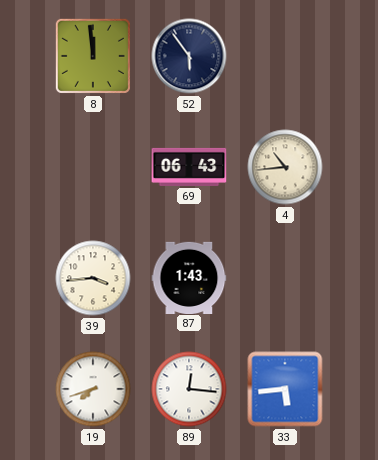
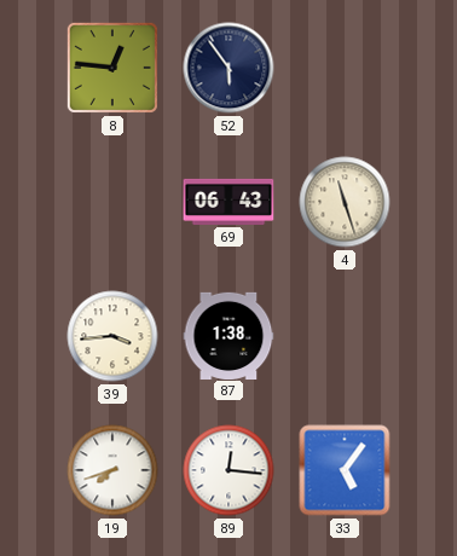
8: 11:59 -> 12:46 (112, 68)
4: 10:44 -> 11:27 (345, 202)
87: 1:43 -> 1:38 (228, 335)
33: 5:44 -> 5:06 (345, 470)
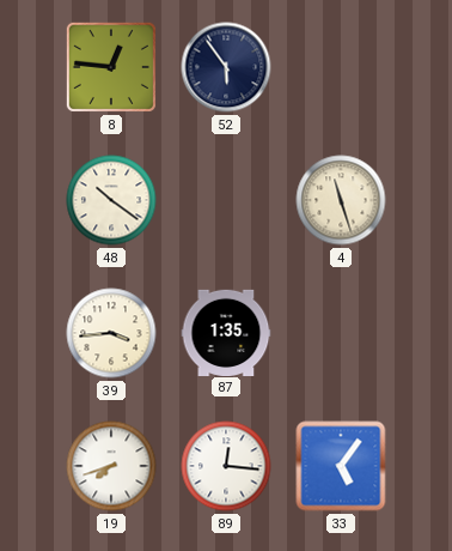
48: none -> 10:21 (111, 200)
69: 06:43 -> none (228, 202)
87: 1:38 -> 1:35 (226, 332)
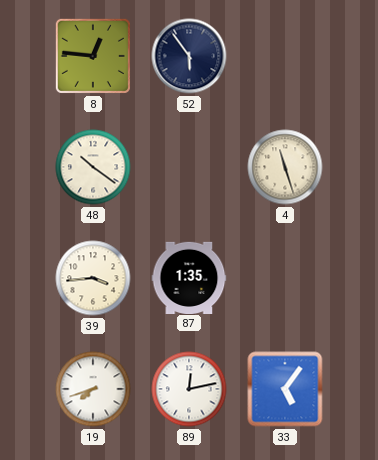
89: 12:16 -> 12:13 (189, 389)
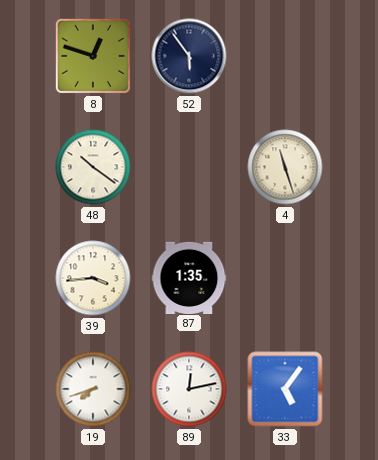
8: 12:46 -> 12:48 (93, 56)
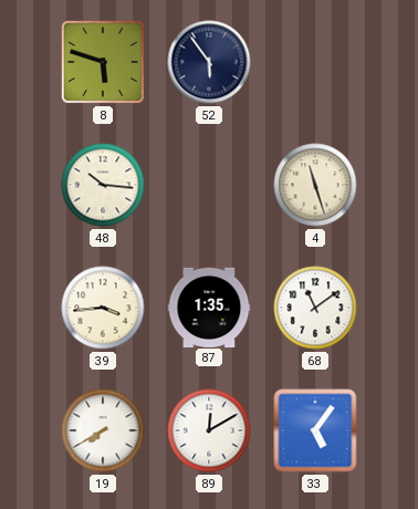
8: 12:48 -> 5:48 (103, 62)
48: 10:21 -> 10:16 (103, 185)
68: none -> 11:09 (315, 308)
19: 7:42 -> 7:40 (103, 430)
89: 12:13 -> 12:10 (209, 430)
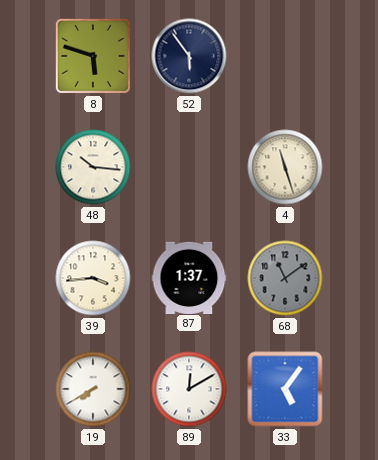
87: 1:35 -> 1:37 (189, 277)
68 dial: white -> grey (285, 278)
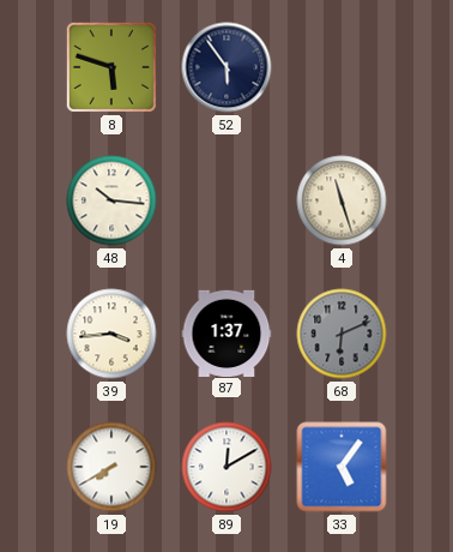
68: 11:09 -> 6:11 (342, 334)
